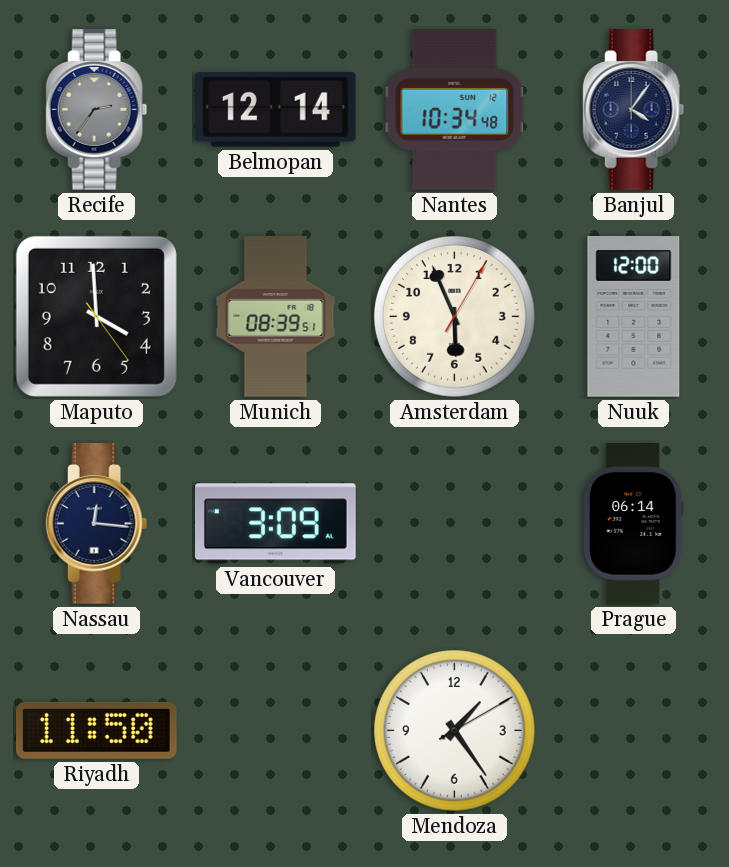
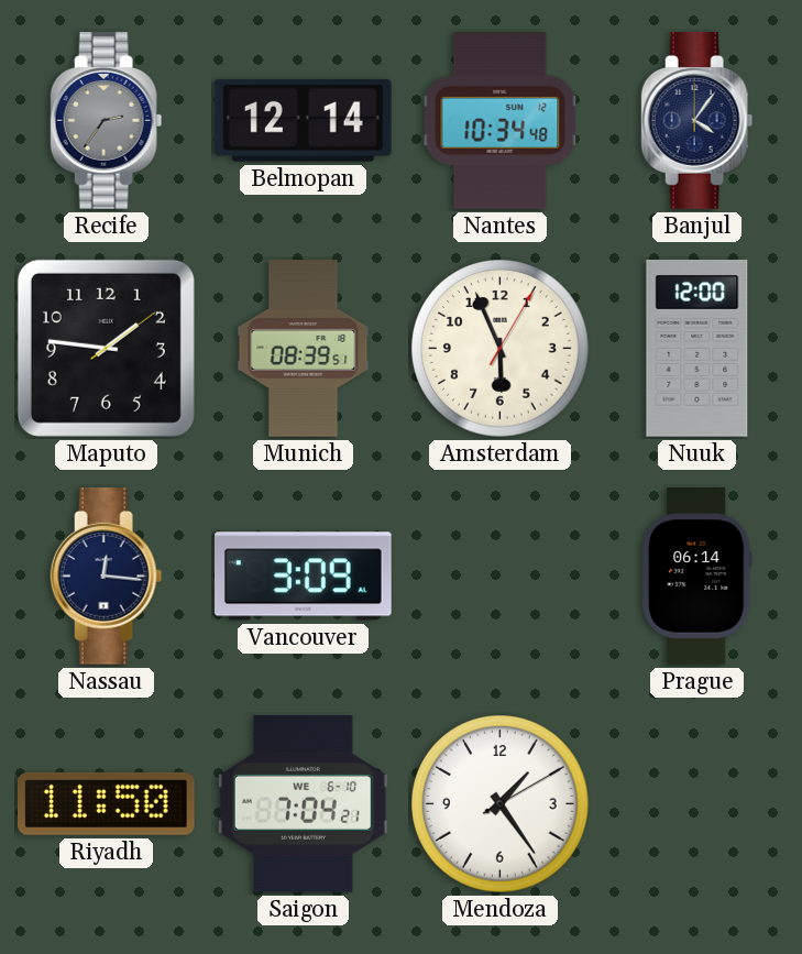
Maputo: 3:59 -> 1:46 (106, 348)
Saigon: none -> 7:04 (303, 804)
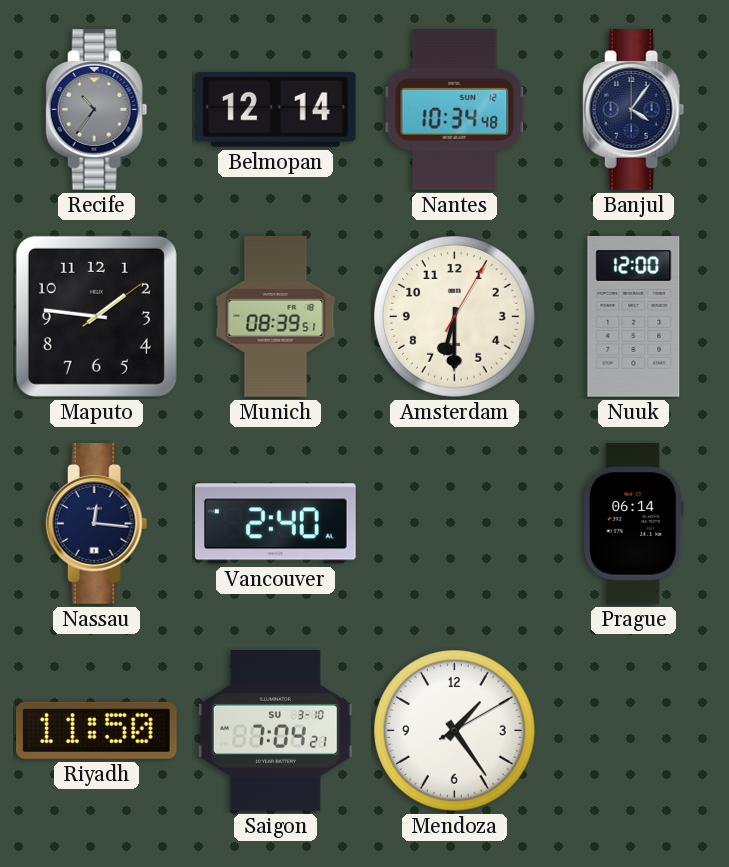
Recife: 2:36 -> 10:36 (97, 110)
Amsterdam: 5:56 -> 6:30 (455, 317)
Vancouver: 3:09 -> 2:40 (276, 524)
Saigon date: WE 6-10 -> SU 3-10 (275, 731)
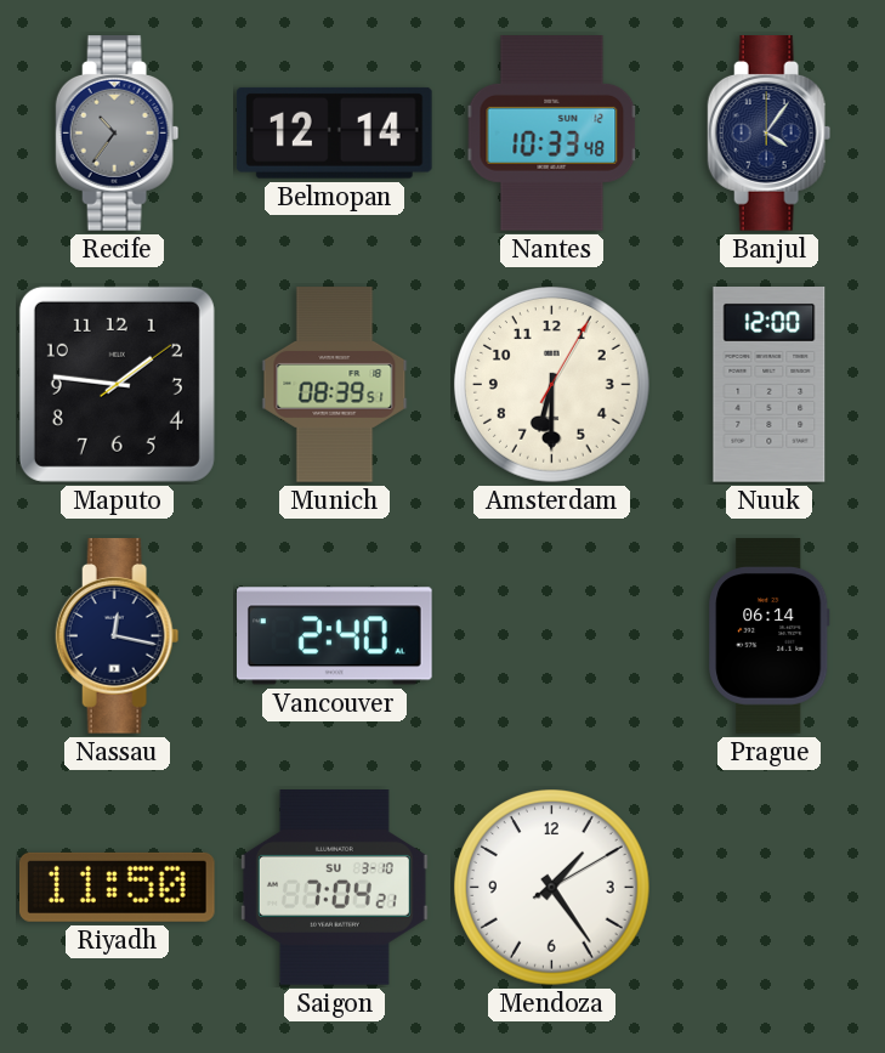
Nantes: 10:34 -> 10:33 (552, 134)
Nassau: 12:16 -> 12:17 (118, 636)
